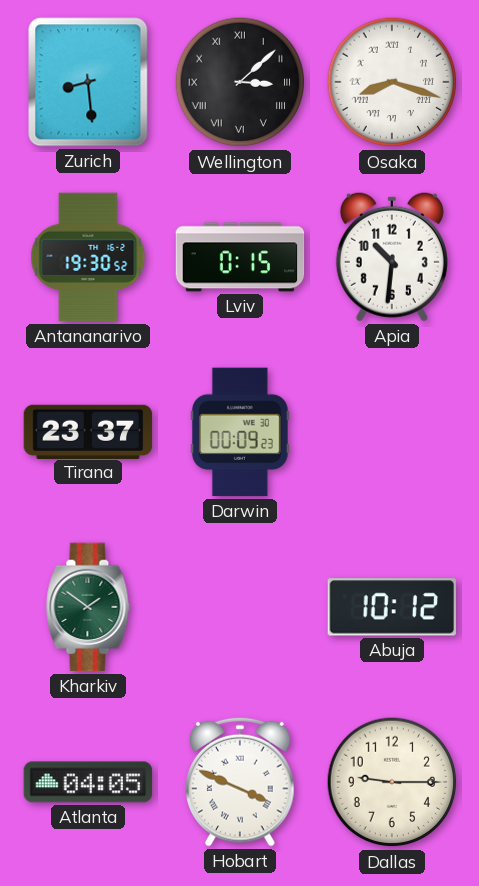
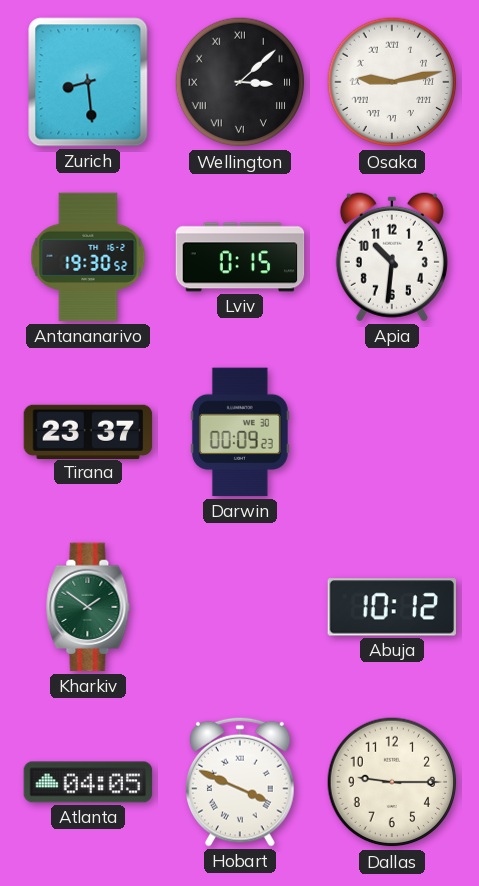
Osaka: 8:18 -> 9:13 (392, 82)
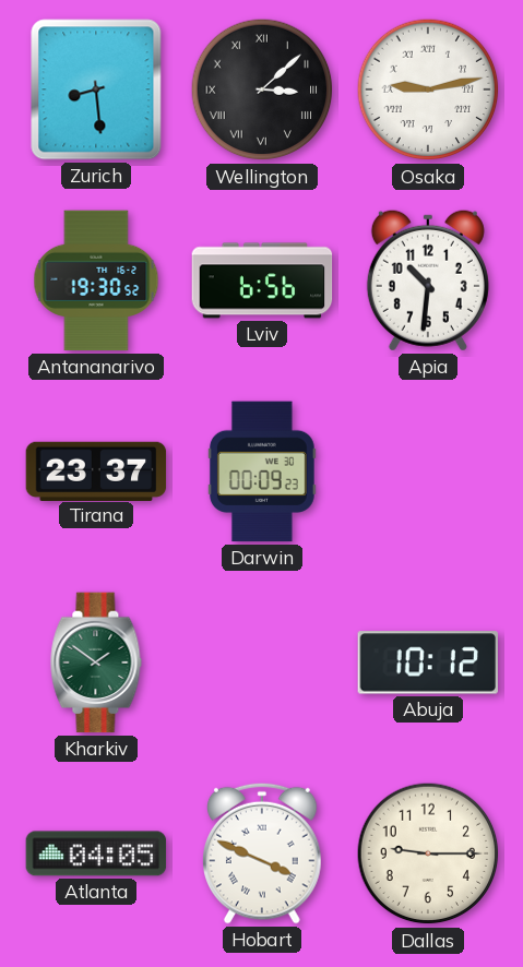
Lviv: 0:15 -> 6:56 (262, 280)
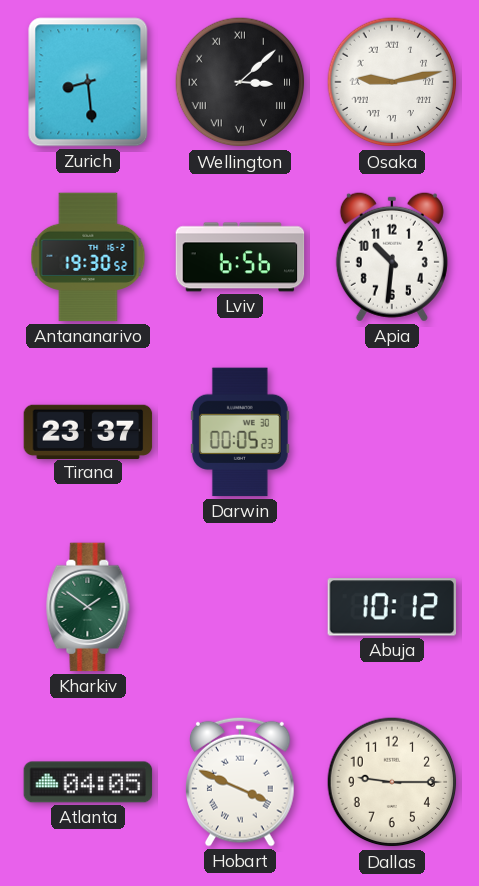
Darwin: 00:09 -> 00:05 (240, 432)
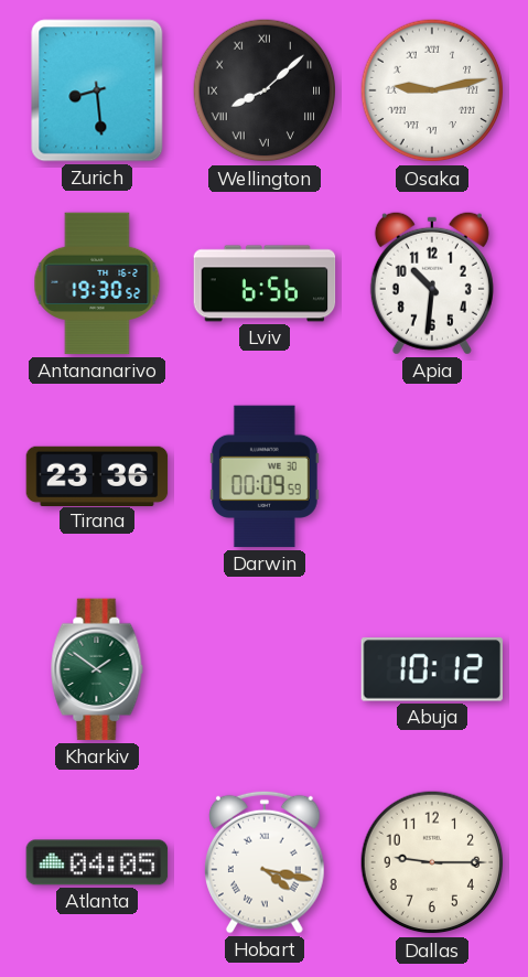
Wellington: 3:08 -> 8:08 (265, 90)
Tirana: 23:37 -> 23:36 (97, 475)
Darwin: 00:05 -> 00:09 (265, 476)
Hobart: 3:49 -> 4:17 (266, 862)
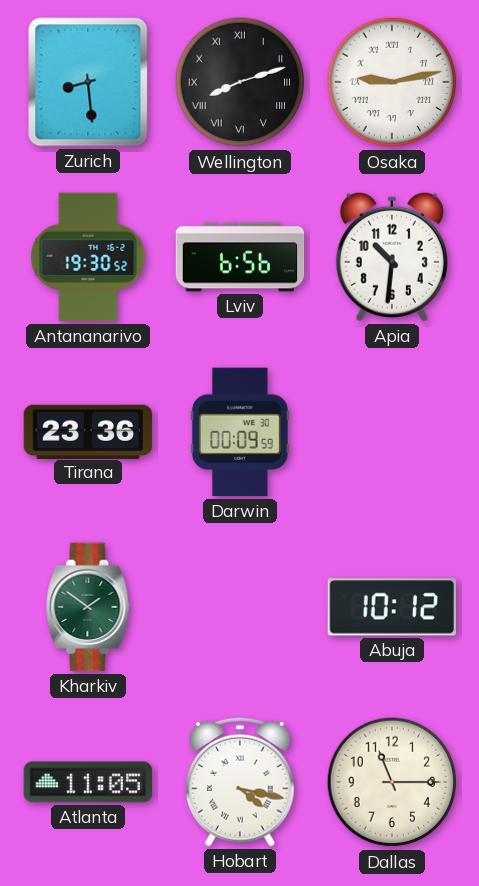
Wellington: 8:08 -> 8:12 (240, 82)
Atlanta: 04:05 -> 11:05 (88, 782)
Dallas: 9:15 -> 11:15 (392, 782)
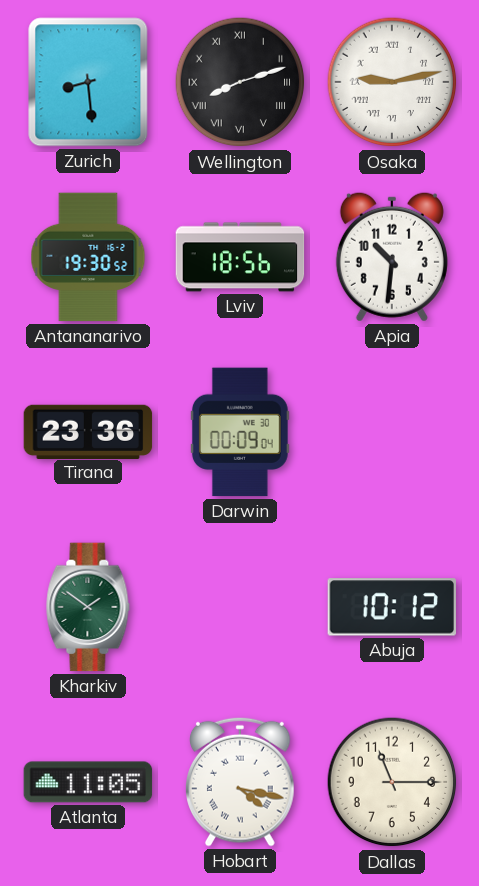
Lviv: 6:56 -> 18:56 (240, 257)
Darwin: 00:09:59 -> 00:09:04 (240, 432)
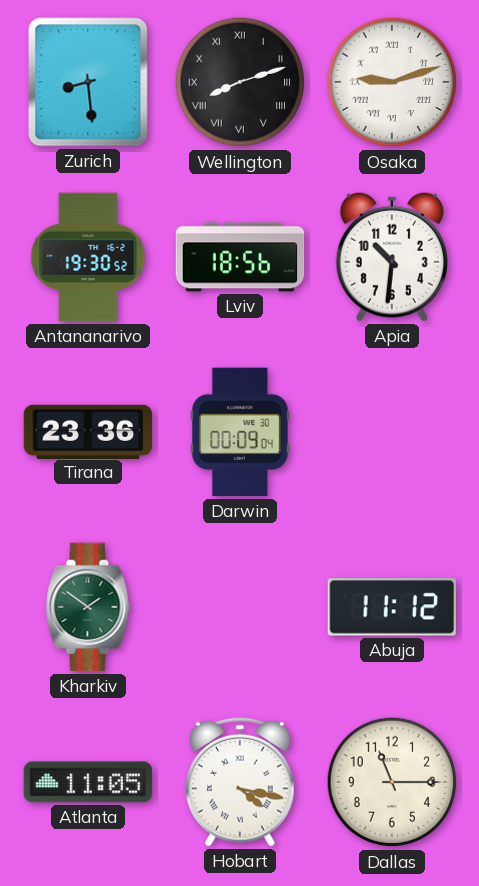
Osaka: 9:13 -> 9:12 (392, 82)
Abuja: 10:12 -> 11:12 (392, 607)
